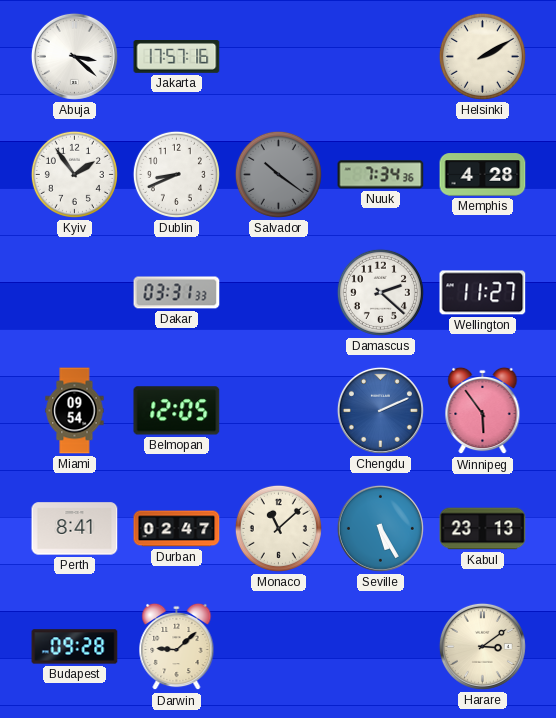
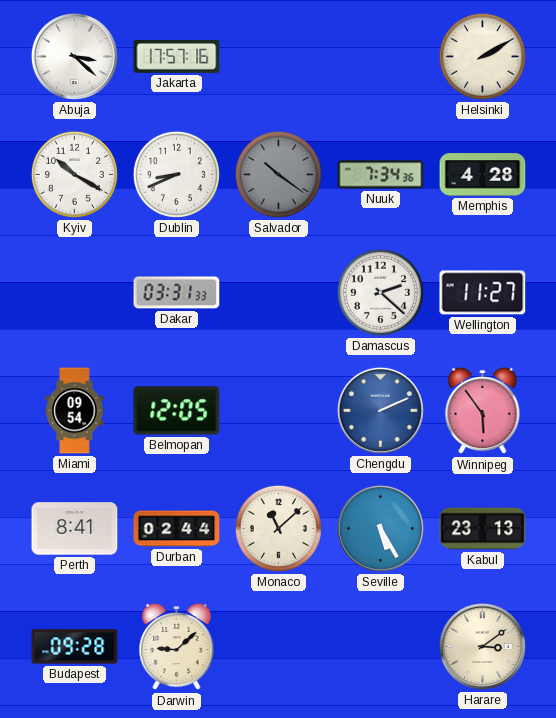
Kyiv: 1:54 -> 10:20 (74, 174)
Durban: 02:47 -> 02:44 (177, 529)
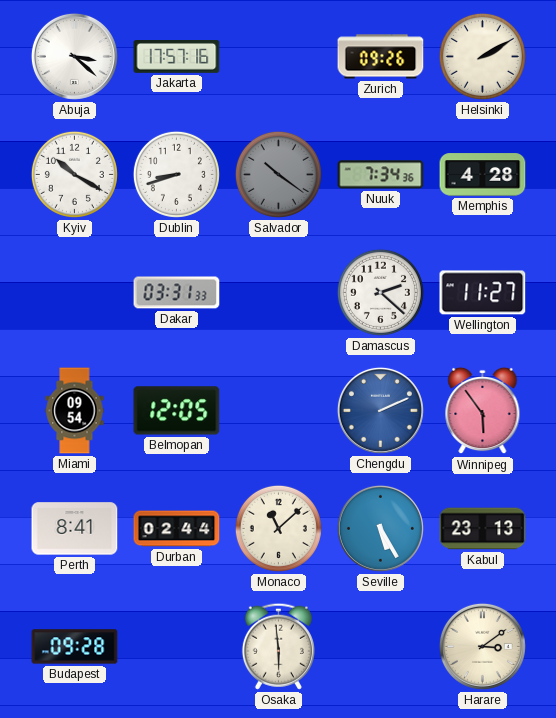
Zurich: none -> 09:26 (381, 57)
Dublin: 8:41 -> 8:42 (176, 174)
Darwin: 9:08 -> none (177, 647)
Osaka: none -> 5:59 (278, 646)
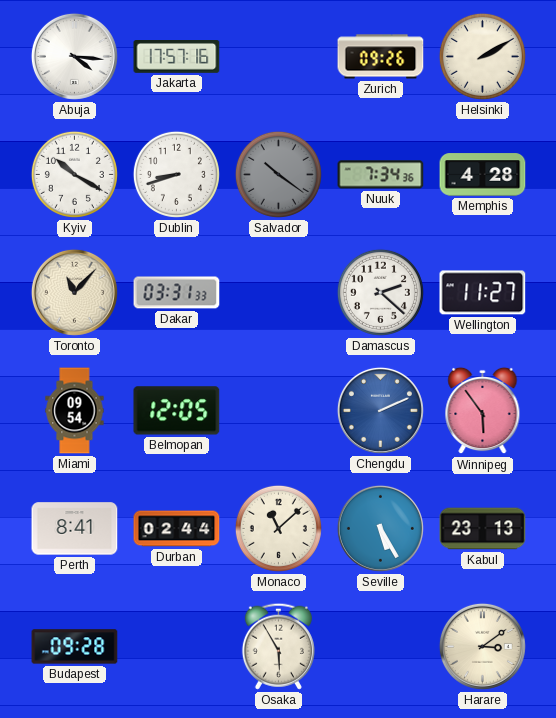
Abuja: 3:22 -> 4:16 (74, 56)
Toronto: none -> 11:07 (74, 292)
Osaka: 5:59 -> 5:55 (278, 646)
